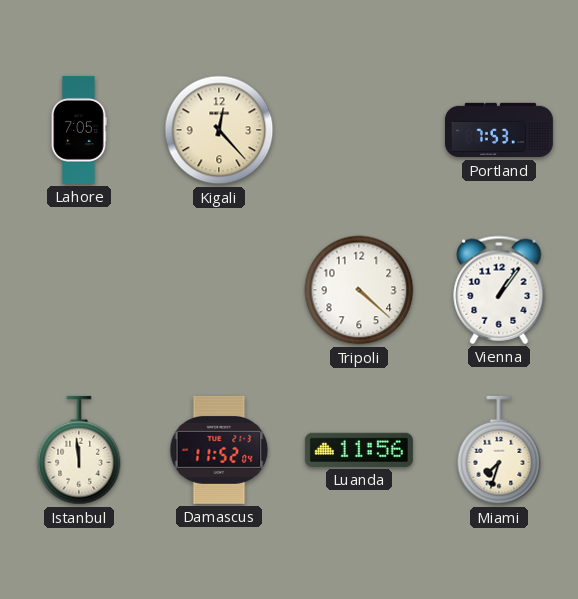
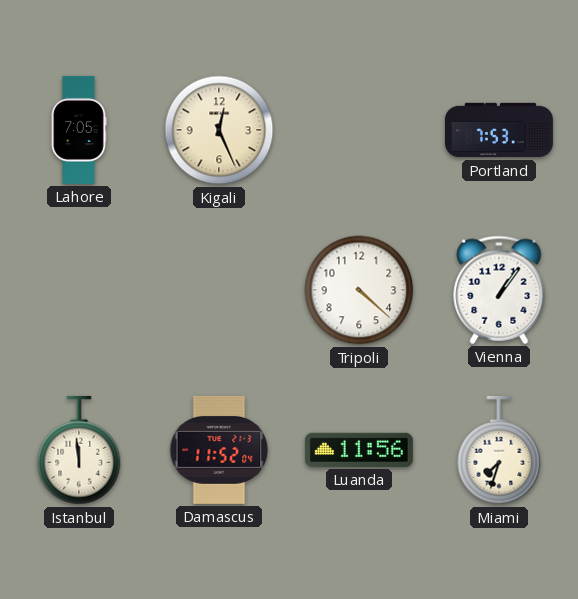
Kigali: 12:23 -> 12:26 (219, 130)
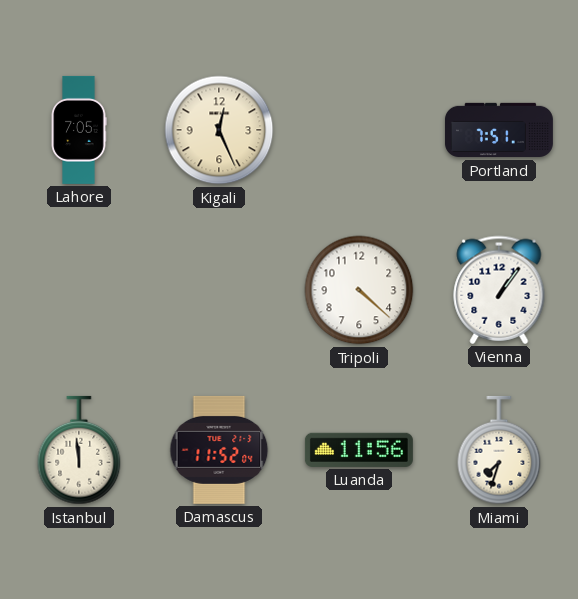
Portland: 7:53 -> 7:51 (499, 130)
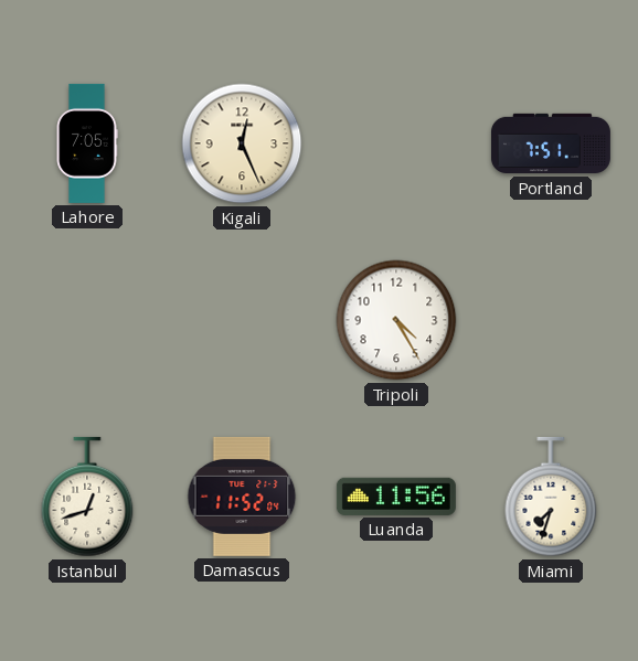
Tripoli: 4:22 -> 4:25 (396, 320)
Vienna: 1:06 -> none (499, 290)
Istanbul: 11:59 -> 12:42 (87, 497)
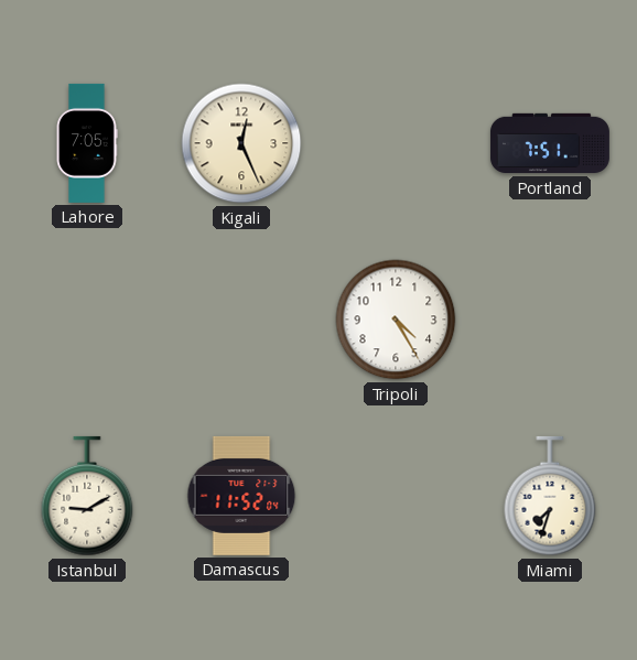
Istanbul: 12:42 -> 9:10 (87, 496)
Luanda: 11:56 -> none (396, 497)
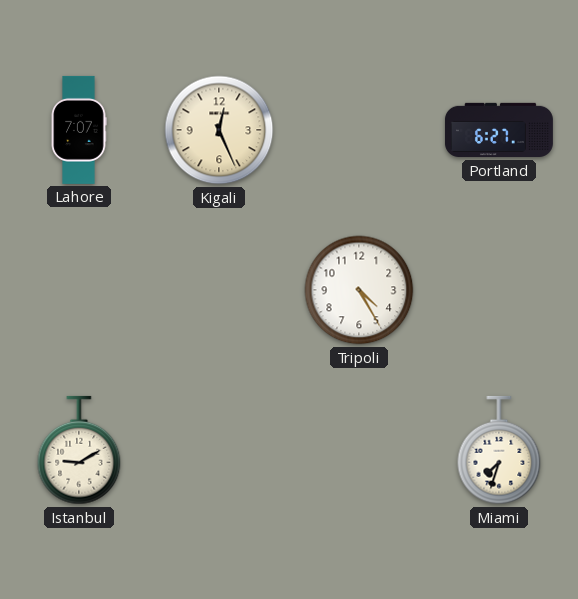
Lahore: 7:05 -> 7:07 (79, 130)
Portland: 7:51 -> 6:27 (499, 130)
Damascus: 11:52 -> none (241, 496)
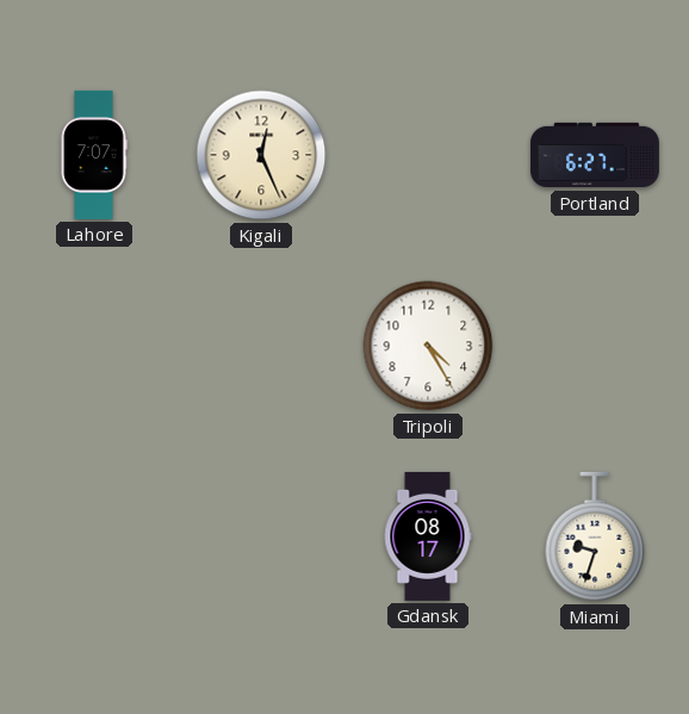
Istanbul: 9:10 -> none (79, 450)
Gdansk: none -> 08:17 (428, 536)
Miami: 7:33 -> 9:33 (595, 536)
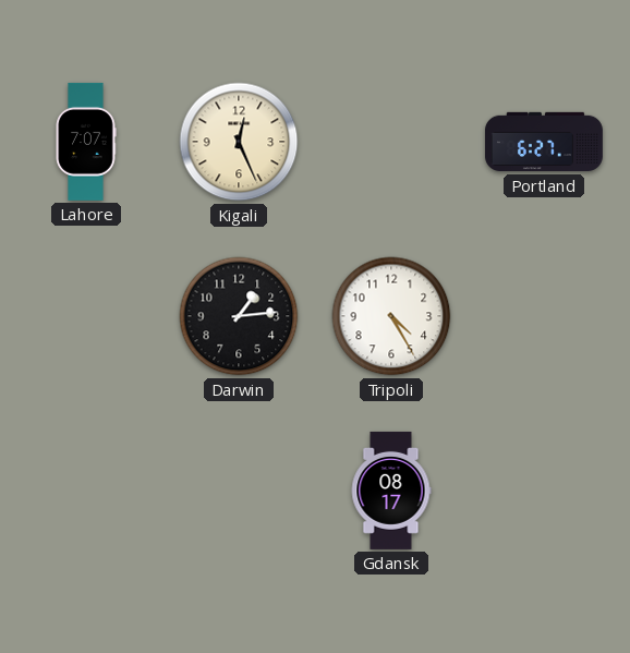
Darwin: none -> 1:14 (239, 316)
Miami: 9:33 -> none (595, 536)
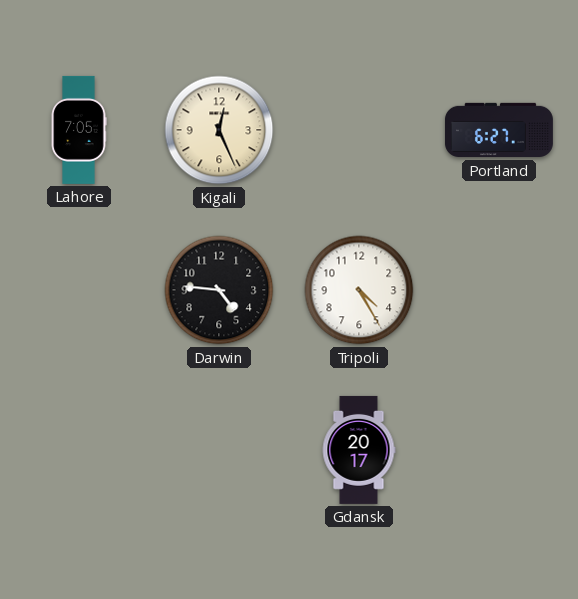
Lahore: 7:07 -> 7:05 (79, 130)
Darwin: 1:14 -> 4:46 (219, 290)
Gdansk: 08:17 -> 20:17 (359, 450)
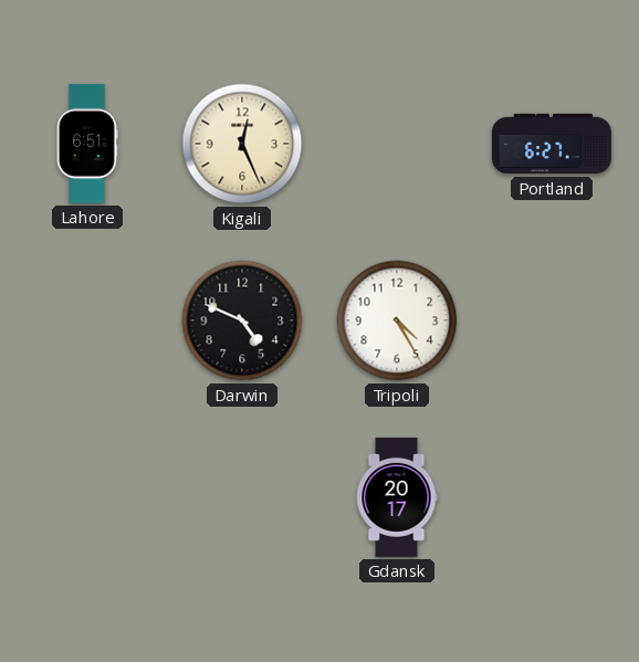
Lahore: 7:05 -> 6:51 (87, 144)
Darwin: 4:46 -> 4:49 (242, 321)
